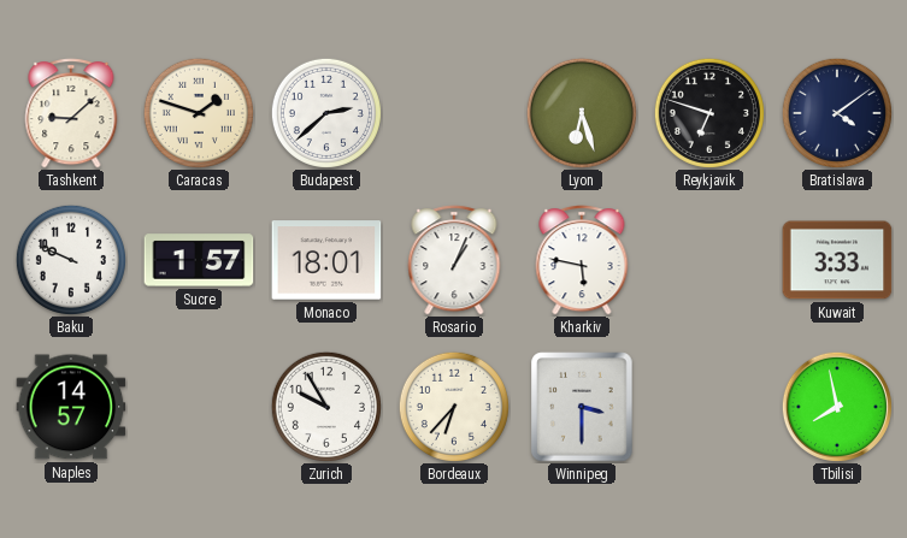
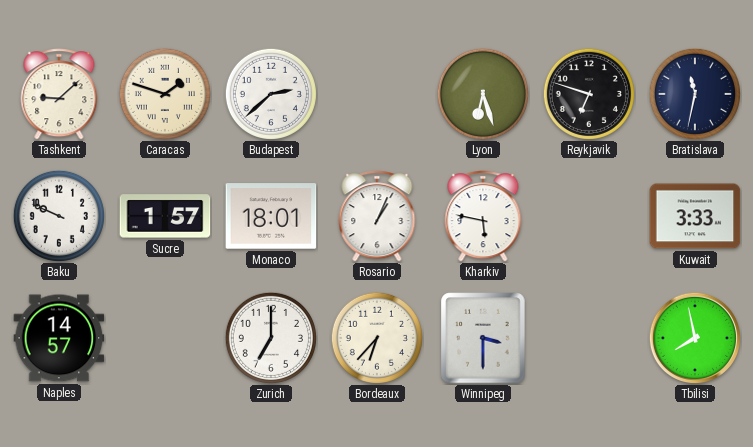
Bratislava: 4:09 -> 11:32 (695, 94)
Zurich: 9:55 -> 7:00 (271, 338)
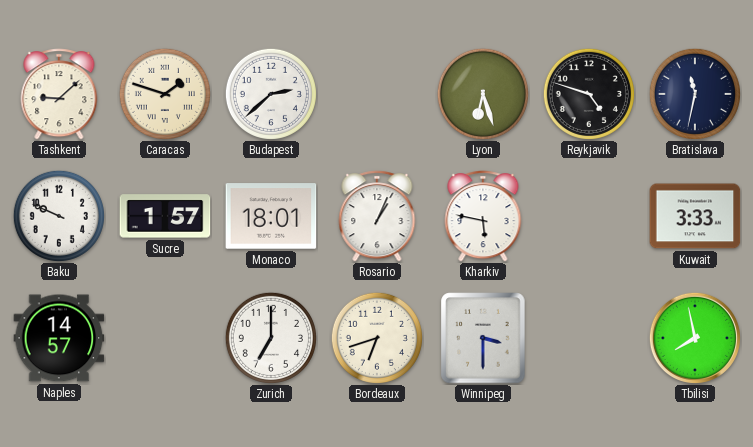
Reykjavik: 6:48 -> 4:48 (589, 94)
Bordeaux: 6:37 -> 6:42 (377, 338)
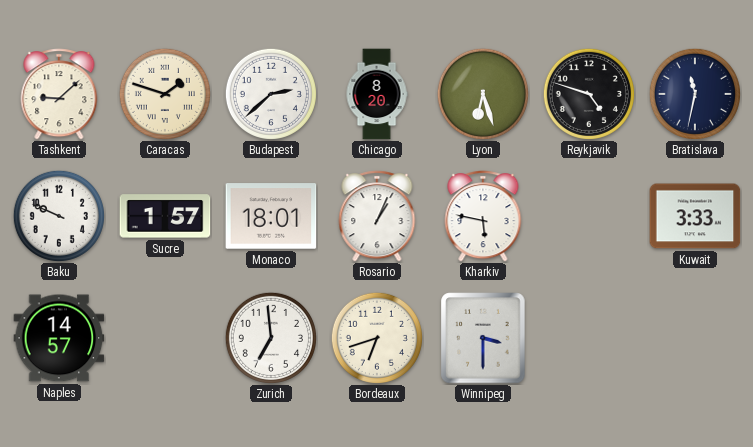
Chicago: none -> 8:20 (377, 94)
Zurich: 7:00 -> 6:59 (271, 338)
Tbilisi: 7:58 -> none (695, 338)
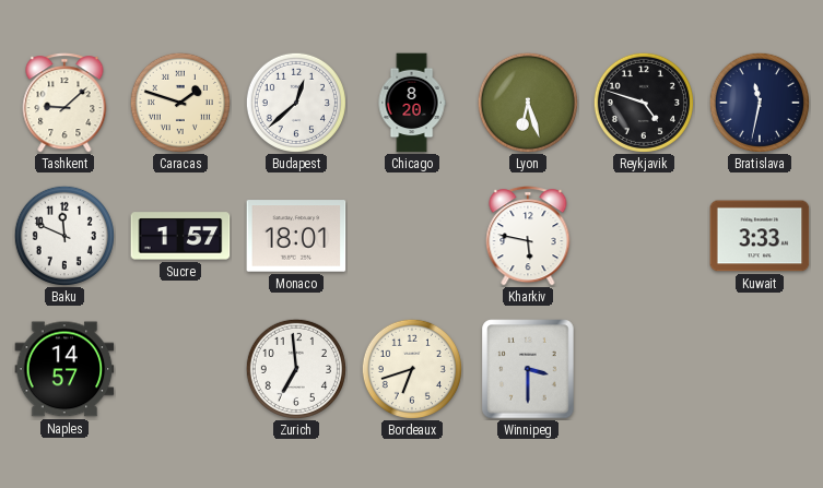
Budapest: 2:38 -> 12:38 (296, 103)
Baku: 9:49 -> 11:49 (64, 236)
Rosario: 1:04 -> none (377, 216)
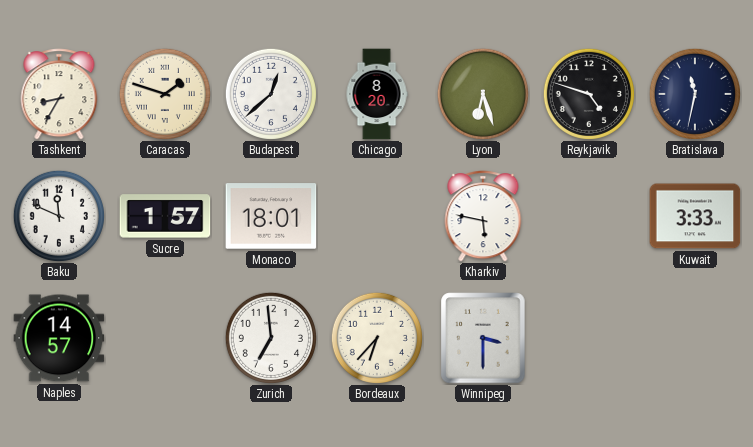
Tashkent: 9:08 -> 8:35 (59, 94)
Bordeaux: 6:42 -> 6:37 (377, 338)
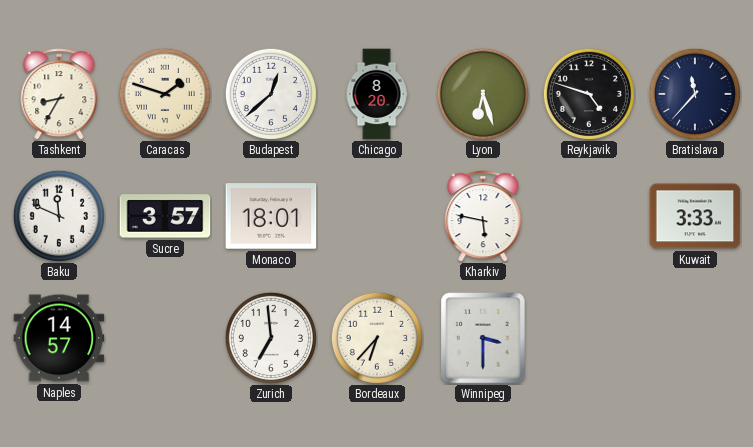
Bratislava: 11:32 -> 11:37 (695, 94)
Sucre: 1:57 -> 3:57 (165, 216)
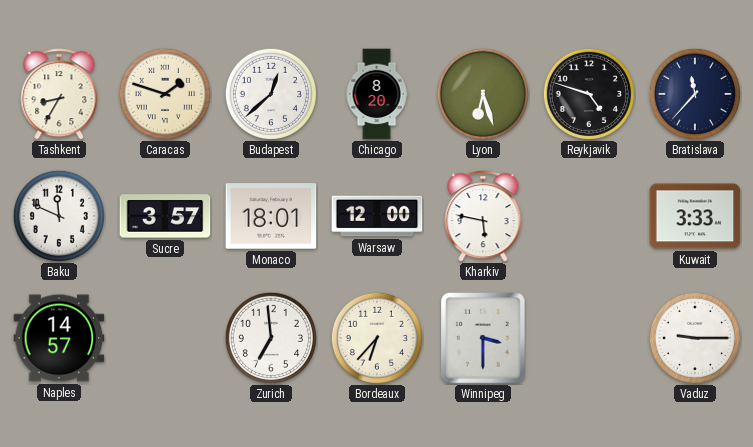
Warsaw: none -> 12:00 (377, 216)
Vaduz: none -> 9:15 (695, 338)
